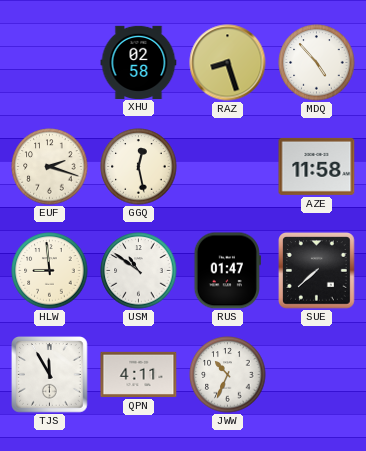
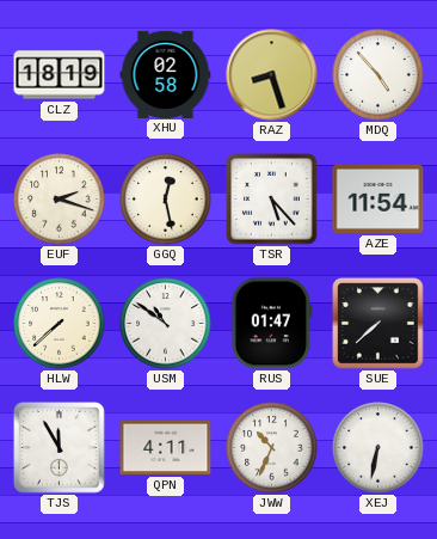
CLZ: none -> 18:19 (60, 75)
TSR: none -> 5:23 (272, 200)
AZE: 11:58 -> 11:54 (378, 198)
HLW: 8:59 -> 7:38 (60, 324)
XEJ: none -> 6:32 (378, 448)
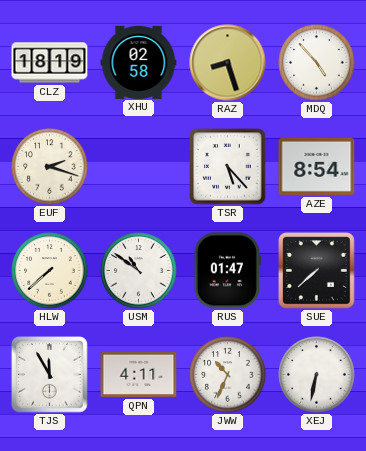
GGQ: 12:28 -> none (166, 200)
AZE: 11:54 -> 8:54 (317, 166)
